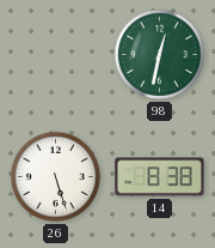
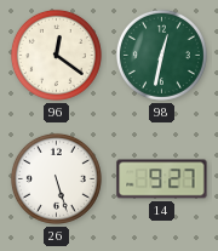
96: none -> 12:21 (56, 55)
14: 8:38 -> 9:27 (162, 179)
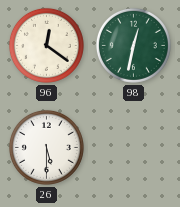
26: 5:27 -> 5:30 (46, 147)
14: 9:27 -> none (162, 179)
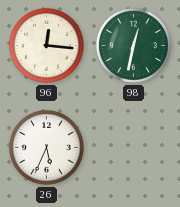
96: 12:21 -> 12:16 (46, 45)
26: 5:30 -> 5:34 (46, 147)
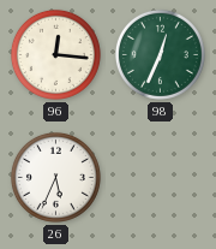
98: 12:32 -> 12:34 (160, 54)
